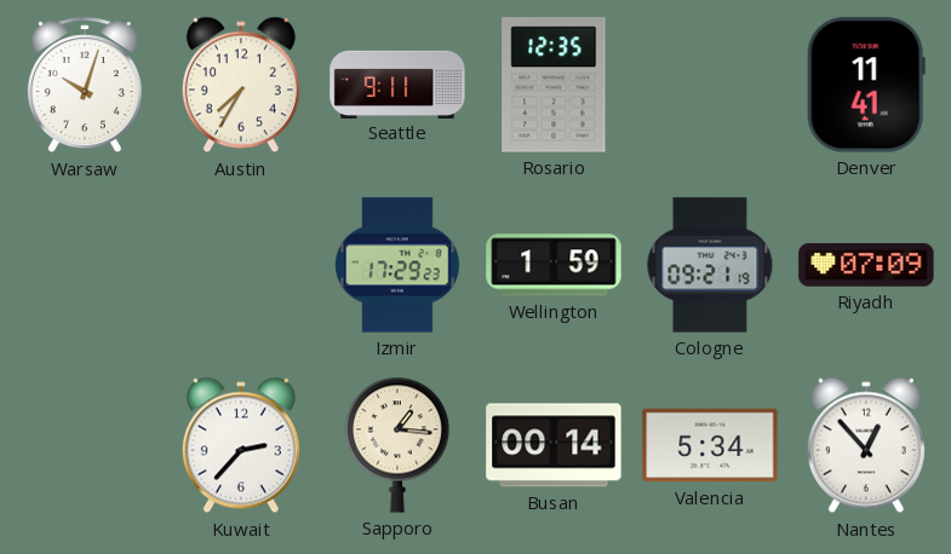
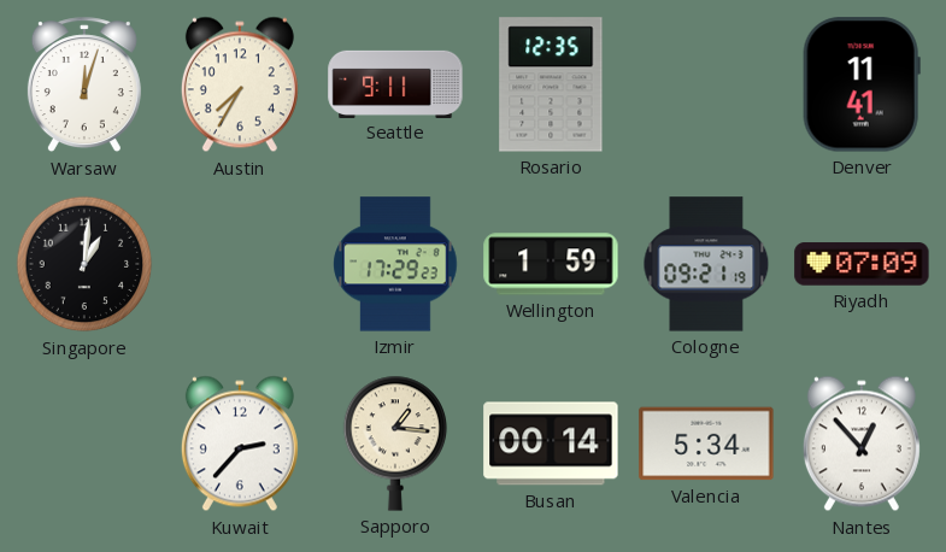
Warsaw: 10:03 -> 12:03 (84, 86)
Singapore: none -> 1:01 (84, 264)
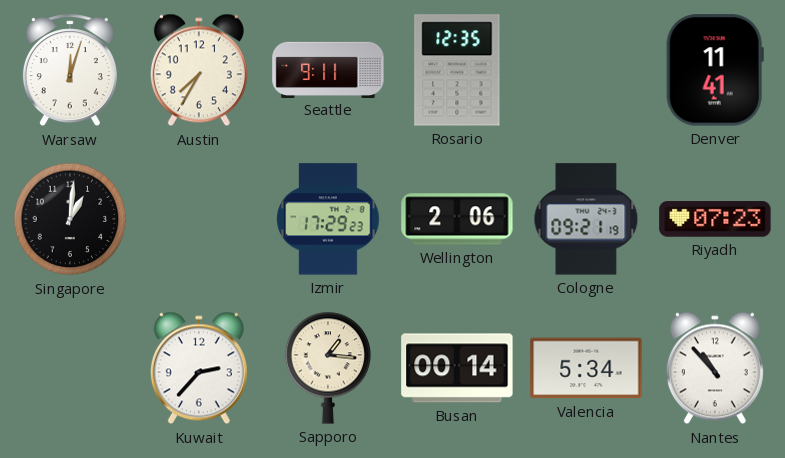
Wellington: 1:59 -> 2:06 (457, 219)
Riyadh: 07:09 -> 07:23 (715, 219)
Nantes: 12:53 -> 10:53 (715, 368)
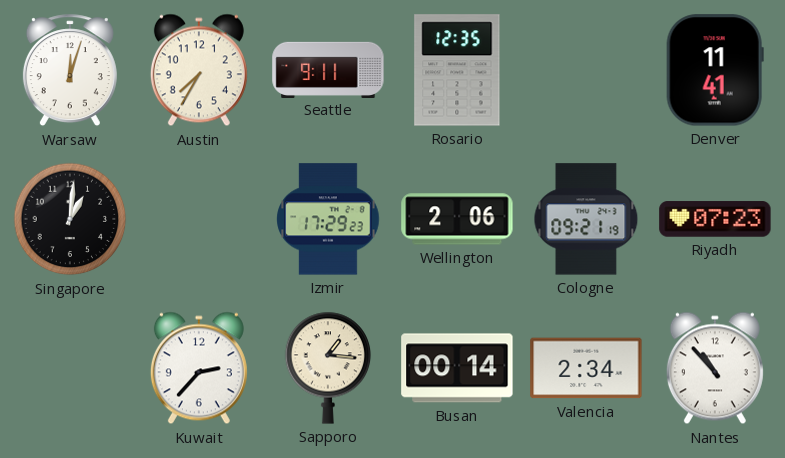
Valencia: 5:34 -> 2:34 (586, 368)
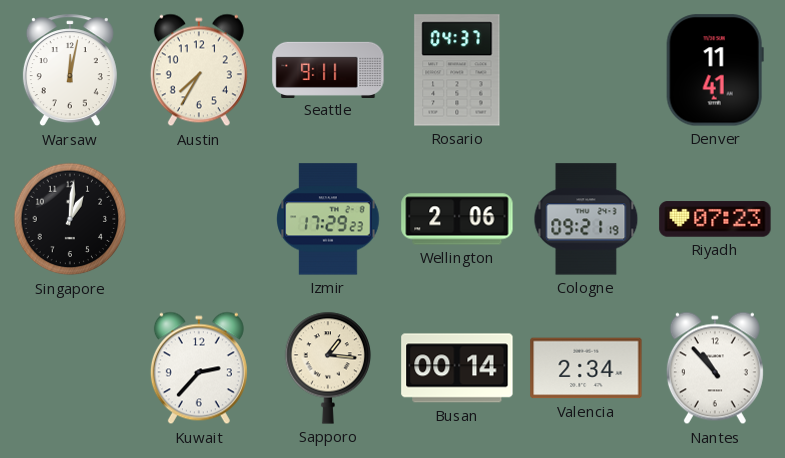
Warsaw: 12:03 -> 12:02 (70, 71)
Rosario: 12:35 -> 04:37 (457, 70)
